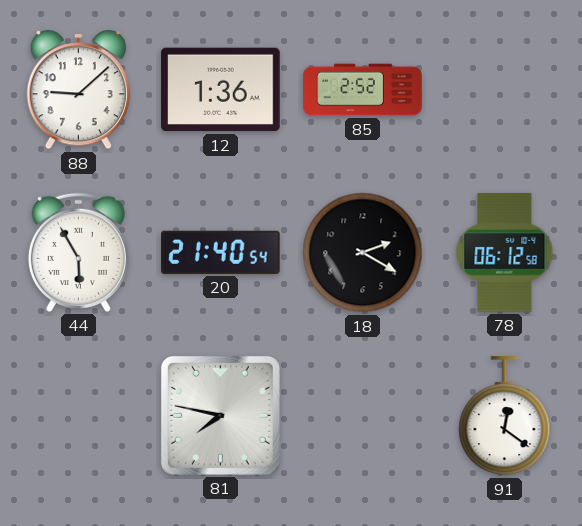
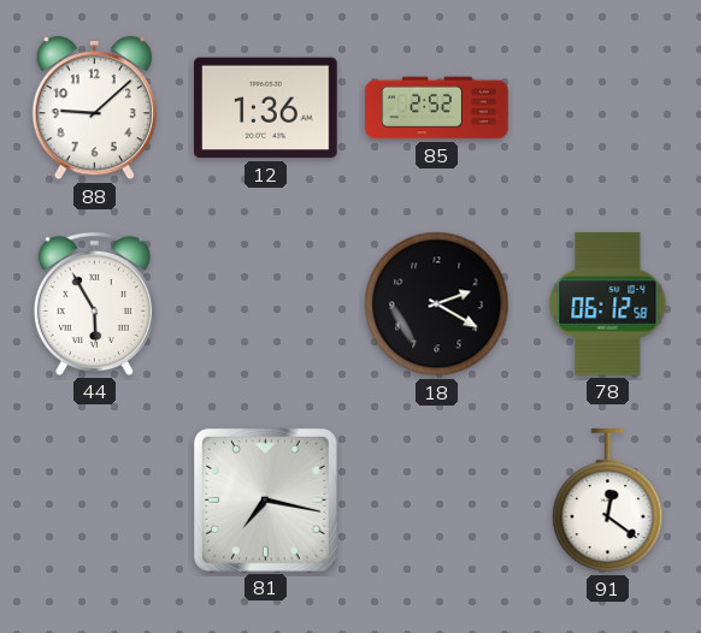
20: 21:40 -> none (221, 252)
81: 7:47 -> 7:17 (265, 499)
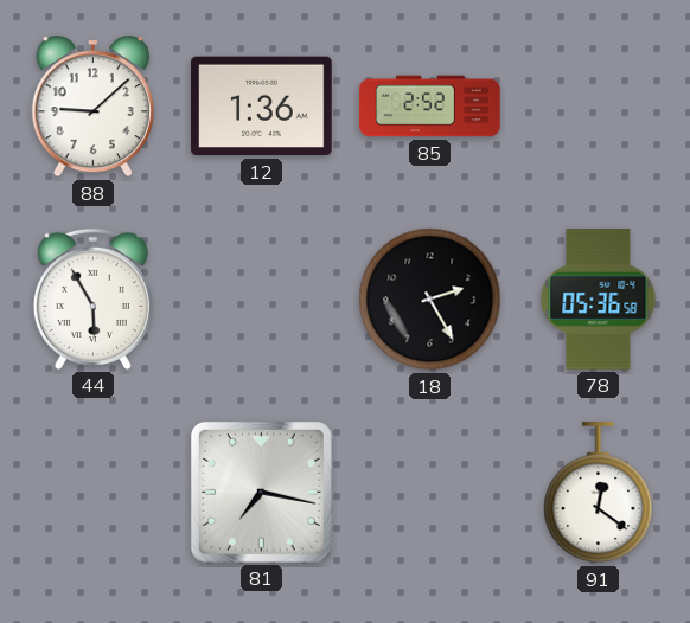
18: 2:20 -> 2:25 (430, 300)
78: 06:12 -> 05:36 (599, 300)
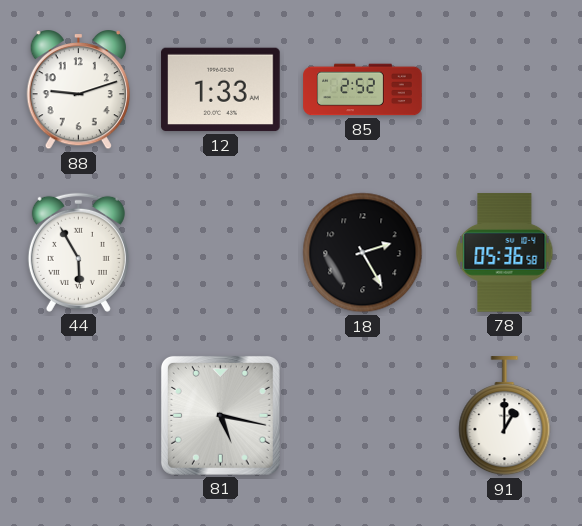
88: 9:08 -> 9:12 (78, 91)
12: 1:36 -> 1:33 (221, 90)
81: 7:17 -> 5:17 (220, 415)
91: 12:21 -> 1:00 (505, 416)
